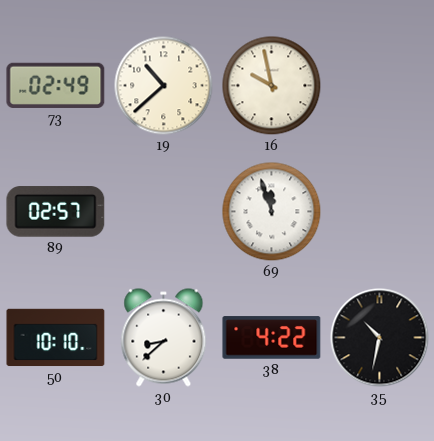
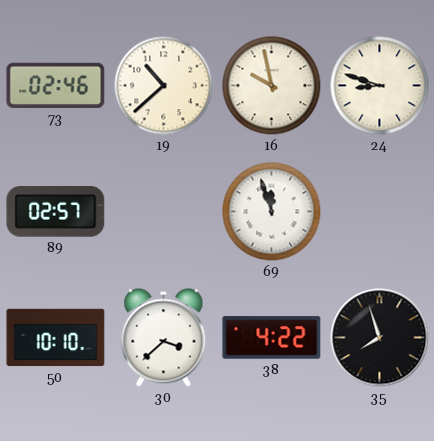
73: 02:49 -> 02:46 (56, 85)
24: none -> 8:48 (380, 86)
30: 8:38 -> 3:38 (164, 338)
35: 10:32 -> 7:57 (380, 338)
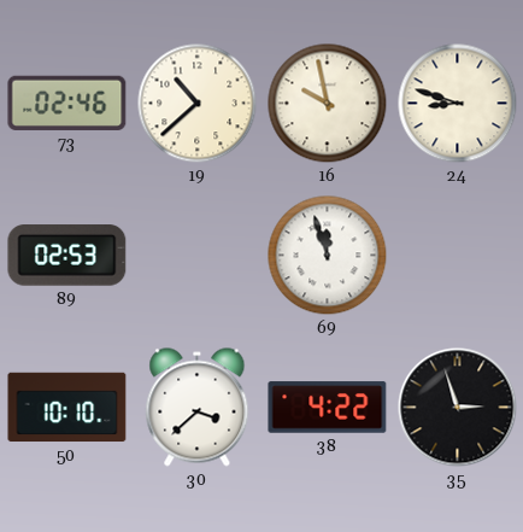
89: 02:57 -> 02:53 (67, 256)
35: 7:57 -> 2:57 (458, 408)
